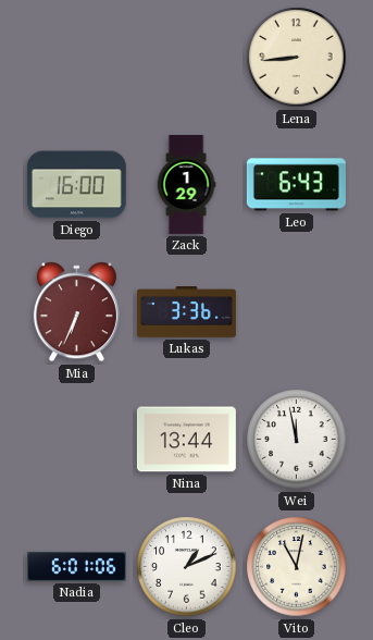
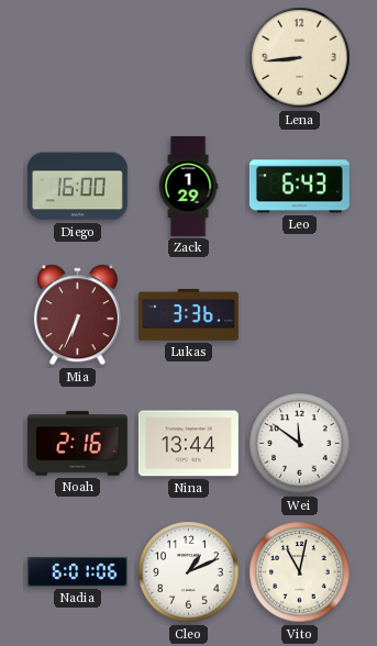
Noah: none -> 2:16 (77, 444)
Wei: 11:58 -> 11:51 (300, 444)
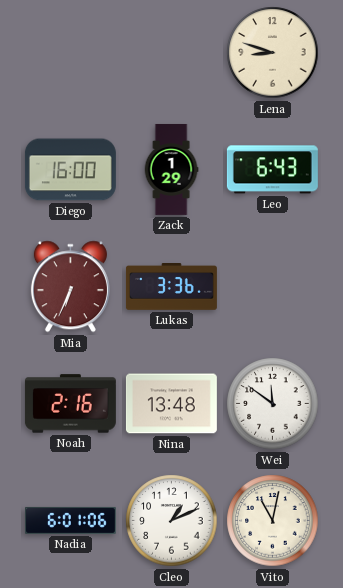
Lena: 8:44 -> 8:48 (273, 53)
Nina: 13:44 -> 13:48 (171, 404)
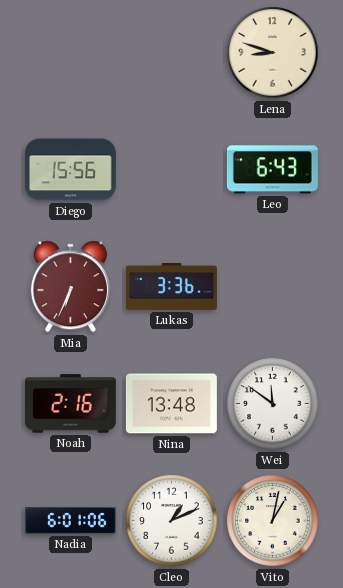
Diego: 16:00 -> 15:56 (70, 170)
Zack: 1:29 -> none (171, 169)
Vito: 11:02 -> 1:02 (273, 521)
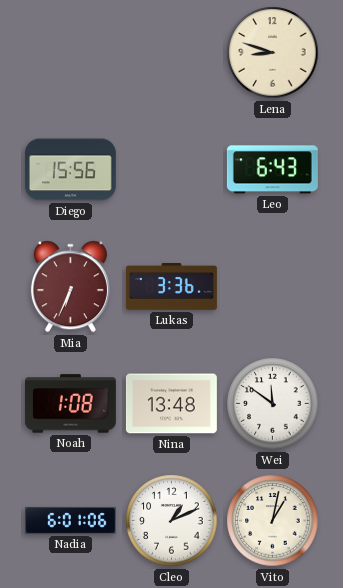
Noah: 2:16 -> 1:08 (70, 404)
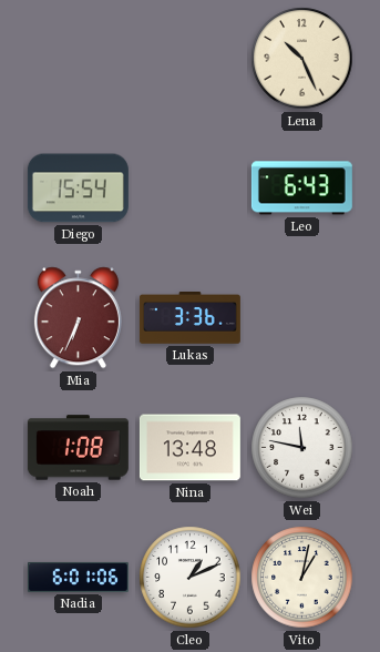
Lena: 8:48 -> 10:26 (302, 59)
Diego: 15:56 -> 15:54 (78, 189)
Wei: 11:51 -> 11:47 (302, 448)
